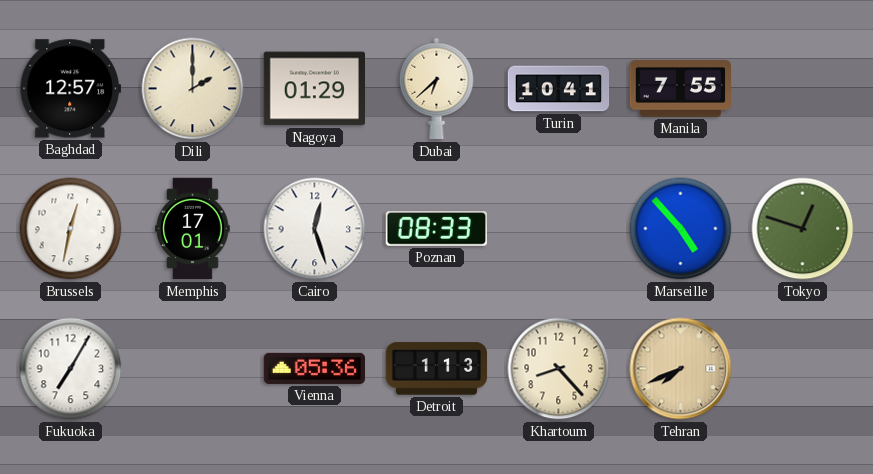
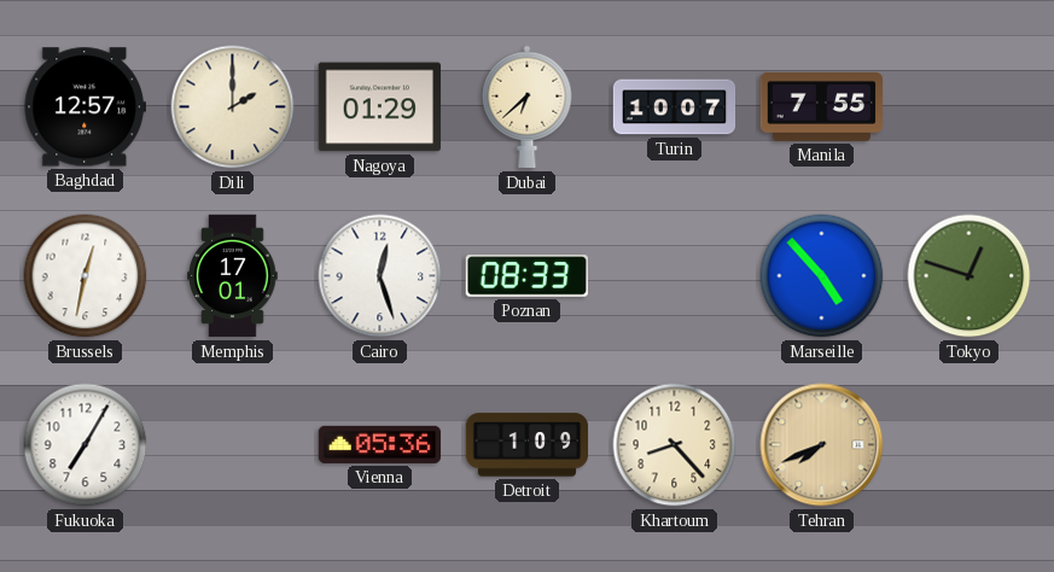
Turin: 10:41 -> 10:07 (675, 107)
Detroit: 1:13 -> 1:09 (528, 445)
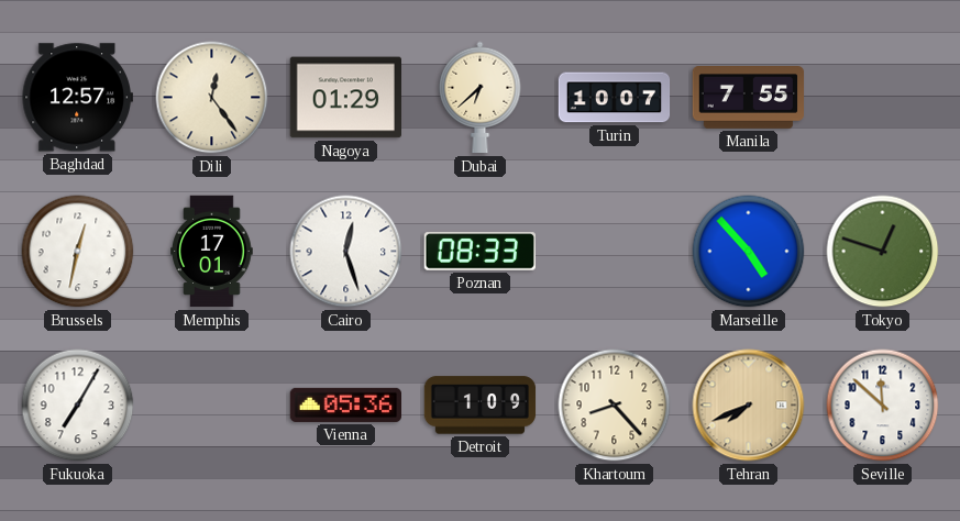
Dili: 2:00 -> 12:24 (212, 98)
Seville: none -> 11:52 (883, 406)
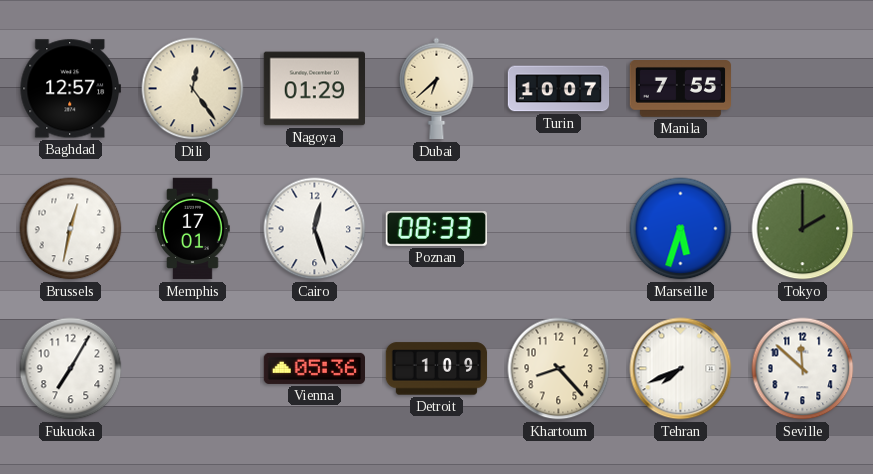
Marseille: 4:53 -> 5:33 (681, 229)
Tokyo: 12:48 -> 2:00 (803, 229)
Tehran dial: champagne -> white (681, 369)
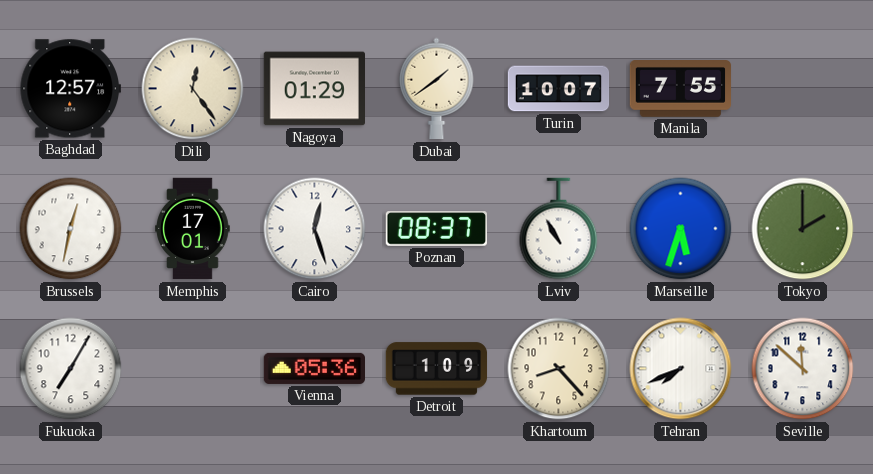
Dubai: 6:38 -> 1:39 (437, 89)
Poznan: 08:33 -> 08:37 (436, 229)
Lviv: none -> 10:55 (559, 229)
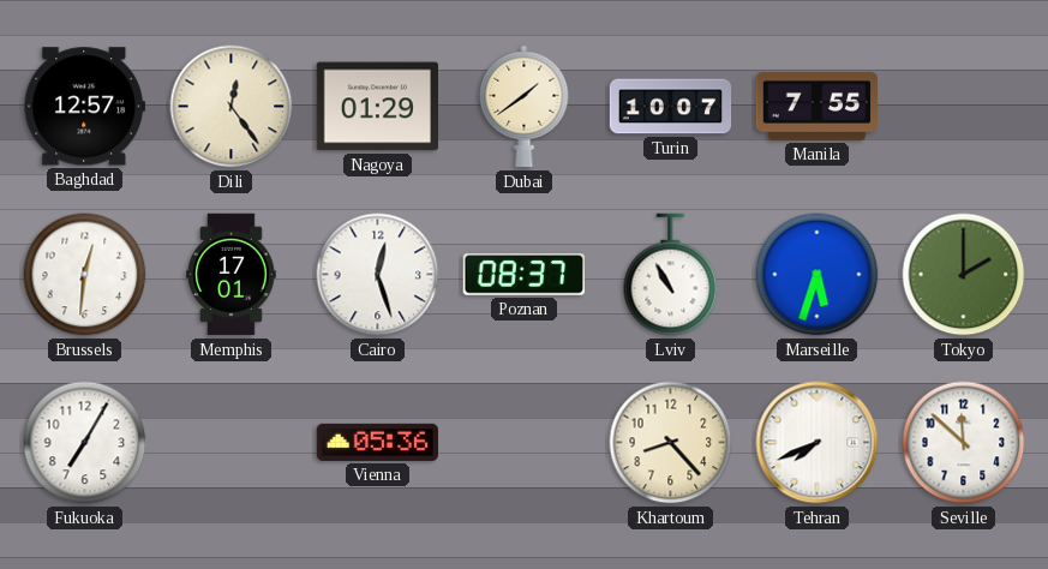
Brussels: 12:32 -> 12:31 (85, 275)
Detroit: 1:09 -> none (437, 369)
